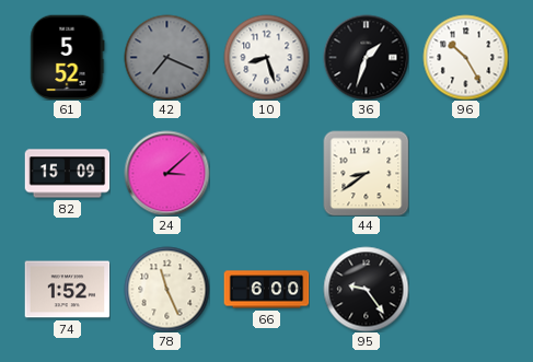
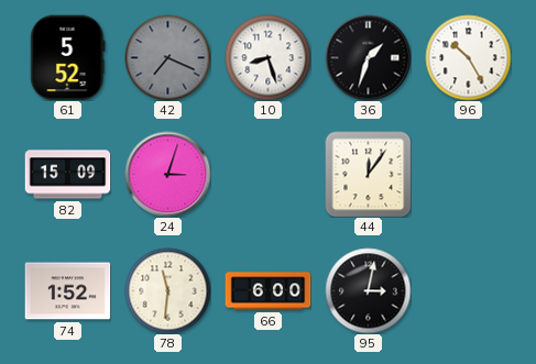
24: 3:08 -> 3:03 (167, 174)
44: 8:39 -> 12:06 (368, 174)
78: 11:26 -> 11:31 (167, 290)
95: 9:24 -> 3:02 (368, 290)
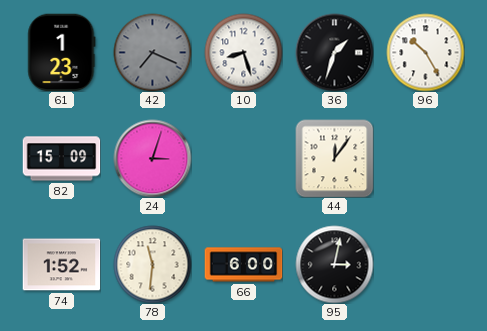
61: 5:52 -> 1:23 (62, 52)
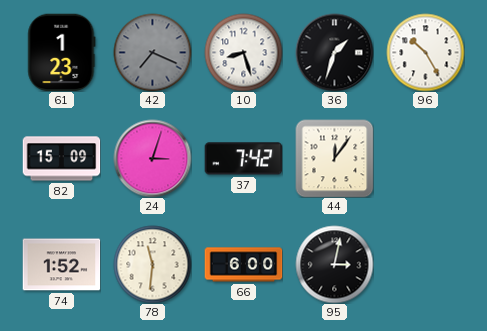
37: none -> 7:42 (243, 159)
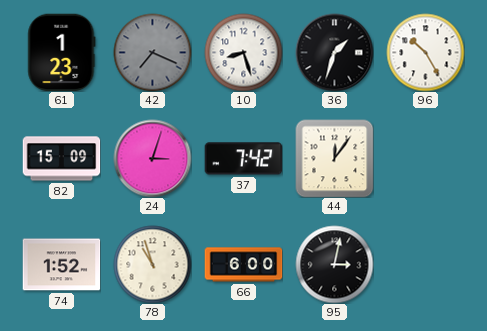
78: 11:31 -> 10:57 (152, 264)
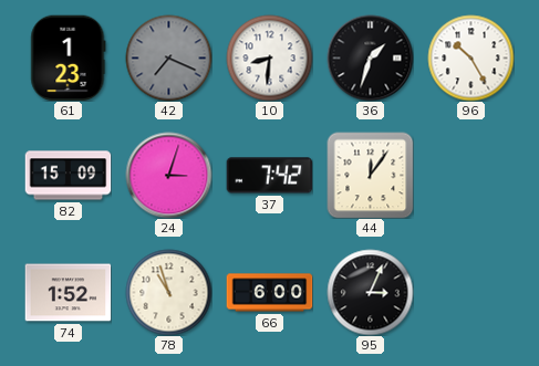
10: 8:27 -> 8:31 (269, 57)
95: 3:02 -> 3:04 (370, 292)
